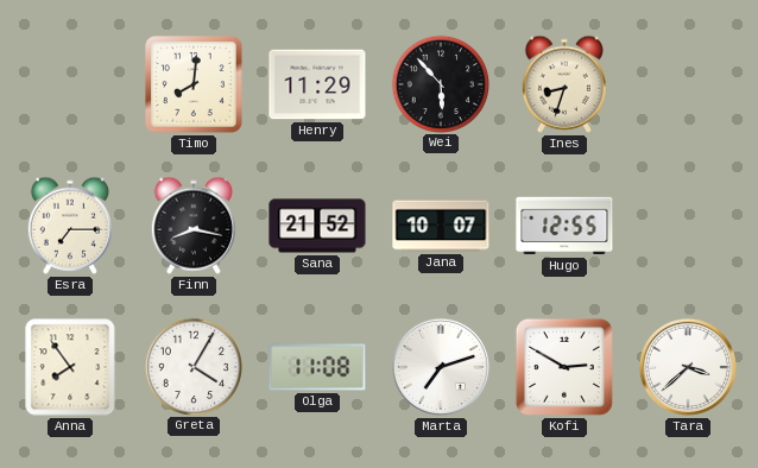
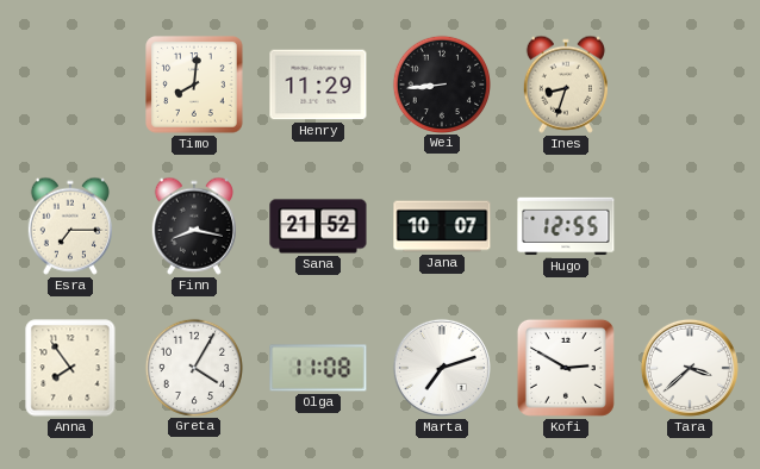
Wei: 5:53 -> 8:44 (441, 83)
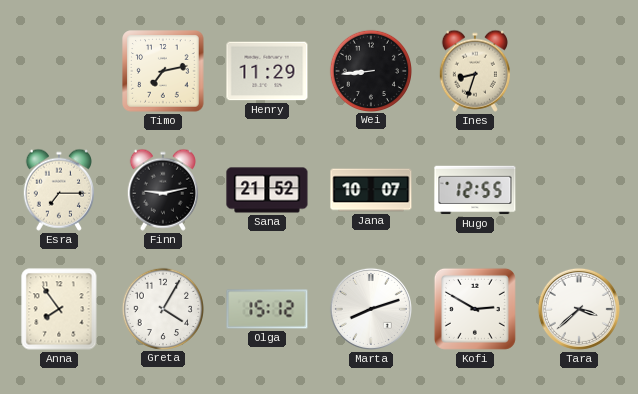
Timo: 8:01 -> 7:13 (163, 71)
Finn: 8:17 -> 9:13 (163, 190)
Olga: 11:08 -> 15:12 (267, 309)
Marta: 7:12 -> 8:12 (371, 309)
